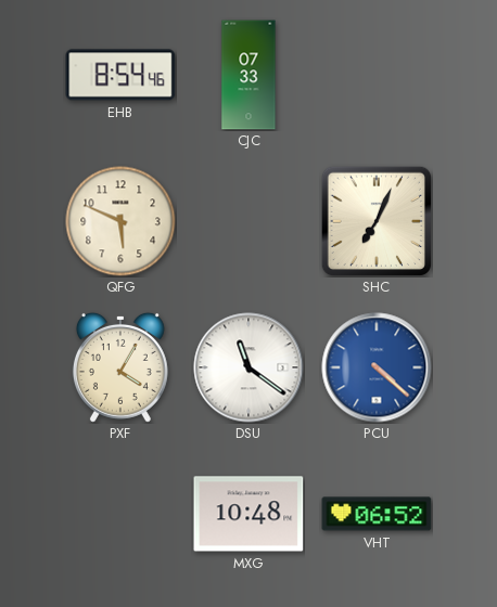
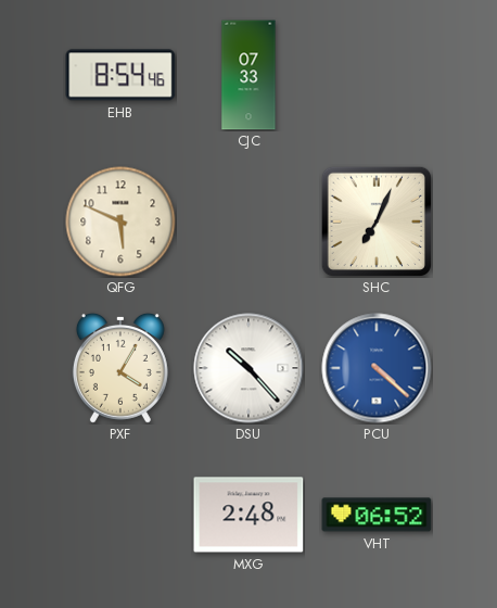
DSU: 11:21 -> 10:23 (248, 368)
MXG: 10:48 -> 2:48 (248, 515)
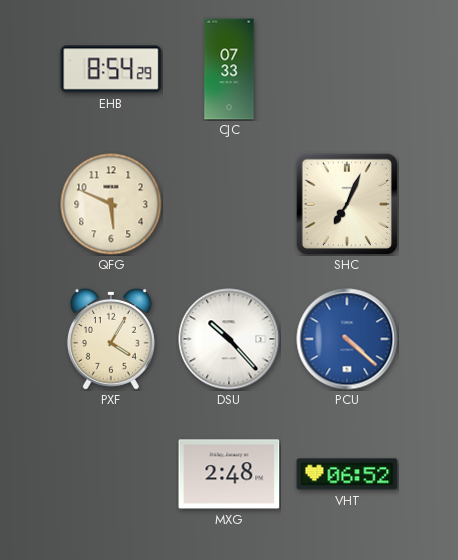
EHB: 8:54:46 -> 8:54:29 (111, 69)
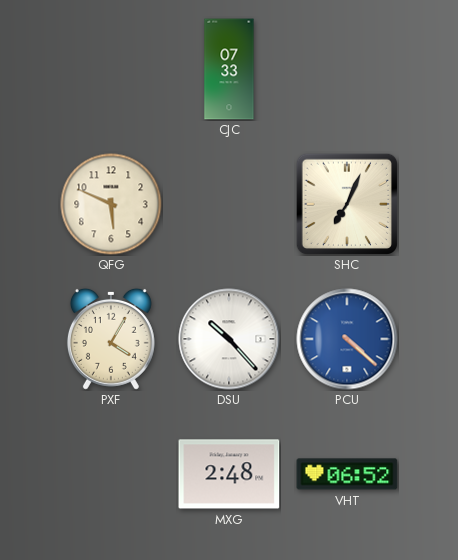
EHB: 8:54 -> none (111, 69)
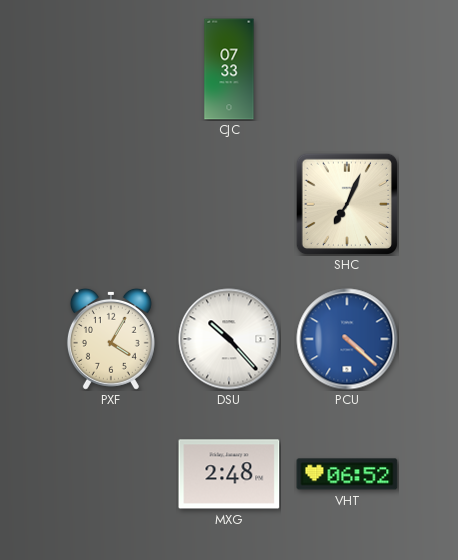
QFG: 5:49 -> none (111, 204)
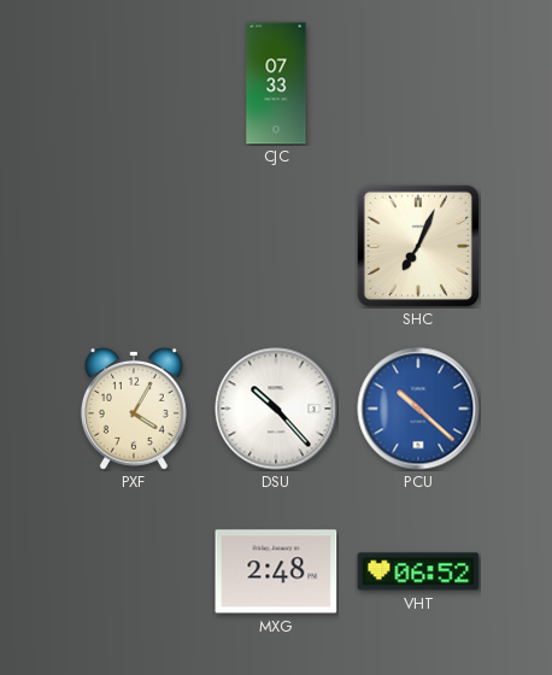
PCU: 4:22 -> 10:22 (418, 409)
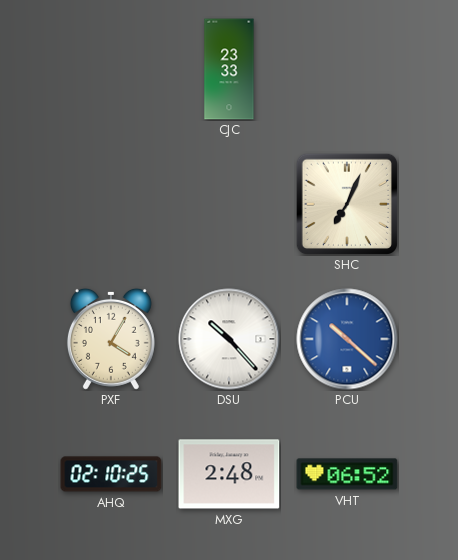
CJC: 07:33 -> 23:33 (229, 69)
AHQ: none -> 02:10 (111, 474)
